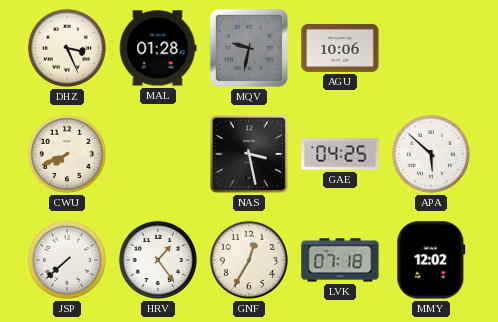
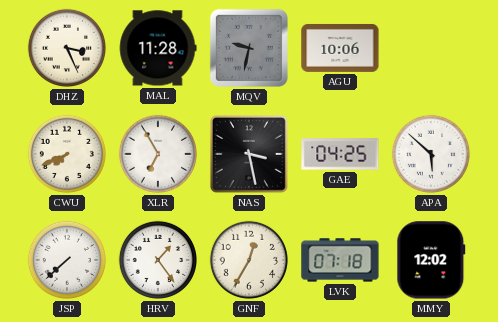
MAL: 01:28 -> 11:28 (158, 48)
XLR: none -> 6:55 (158, 154)
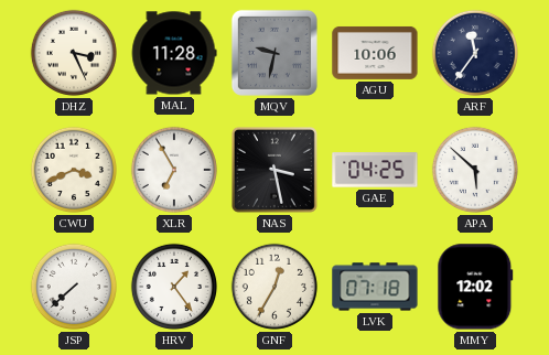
ARF: none -> 11:36 (475, 53)
CWU: 7:41 -> 3:41 (74, 170)
